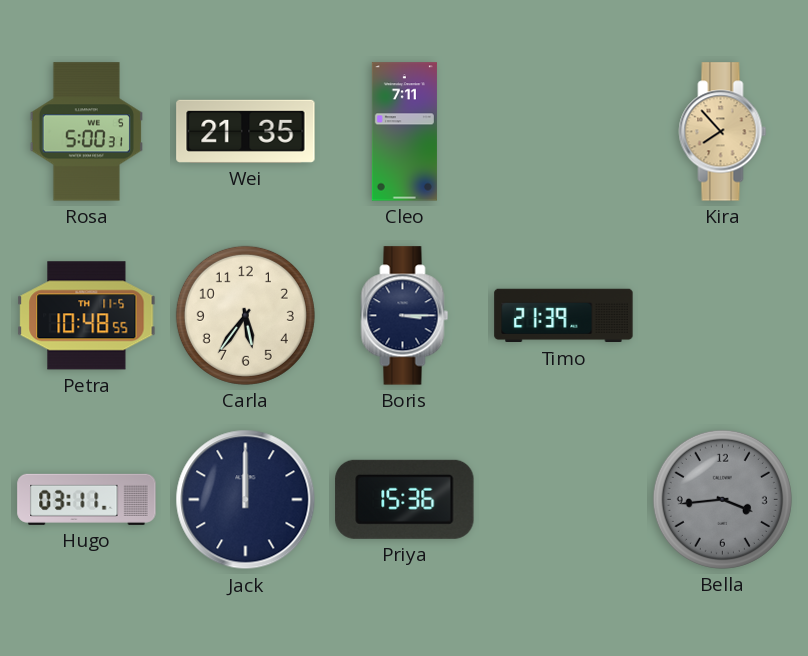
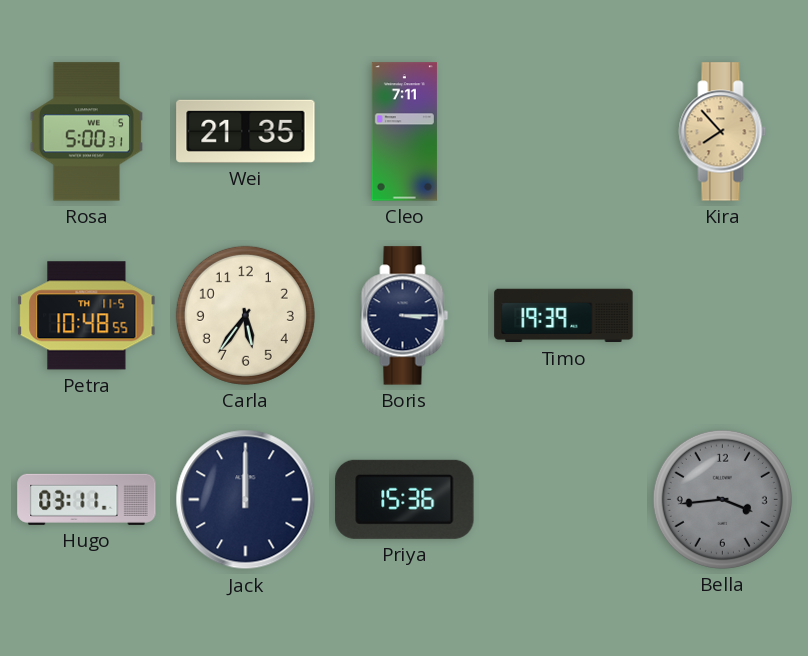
Timo: 21:39 -> 19:39 (564, 316)
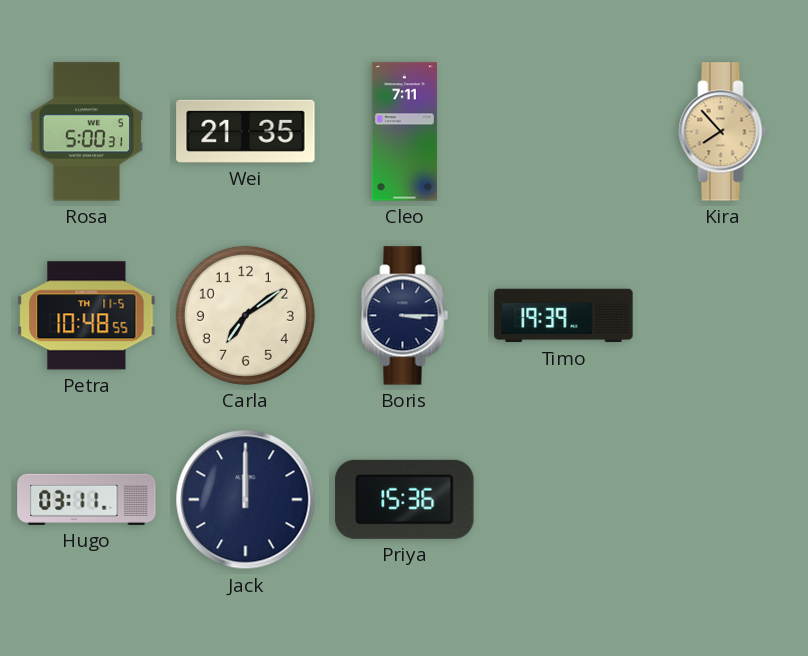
Carla: 5:36 -> 7:09 (245, 315)
Bella: 3:44 -> none (722, 499)
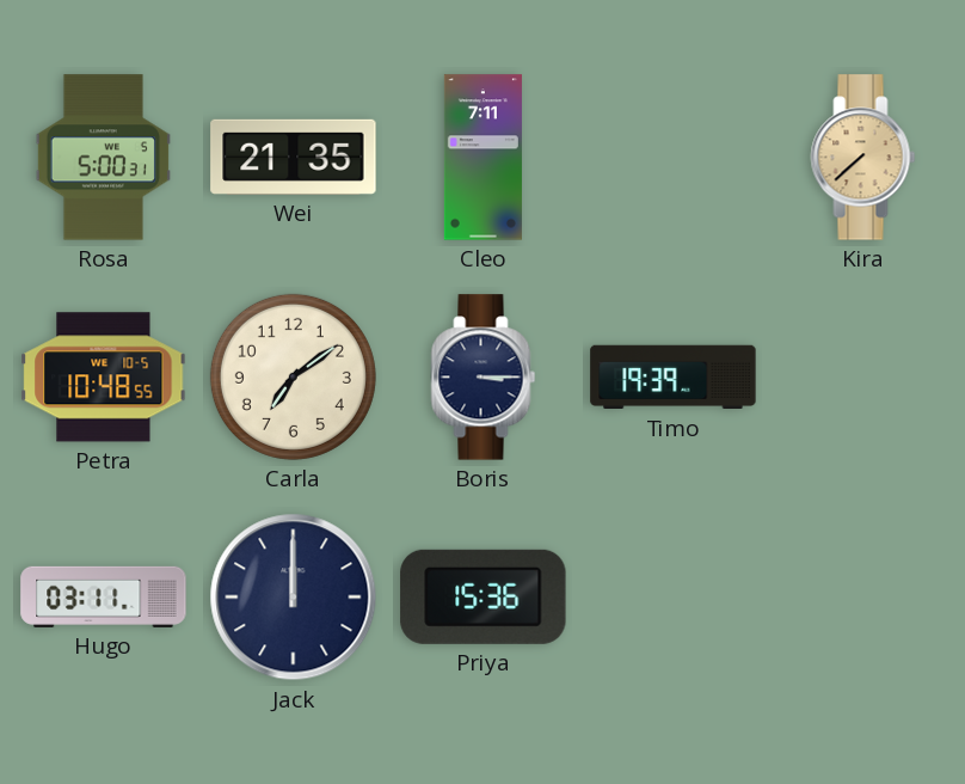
Kira: 7:53 -> 7:38 (863, 158)
Petra date: TH 11-5 -> WE 10-5 (104, 378)
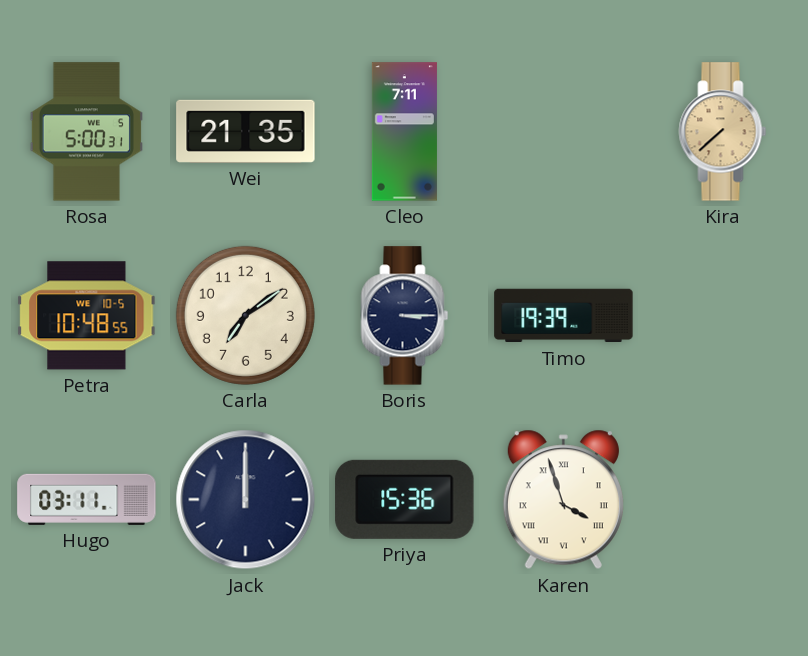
Karen: none -> 3:57 (563, 500)
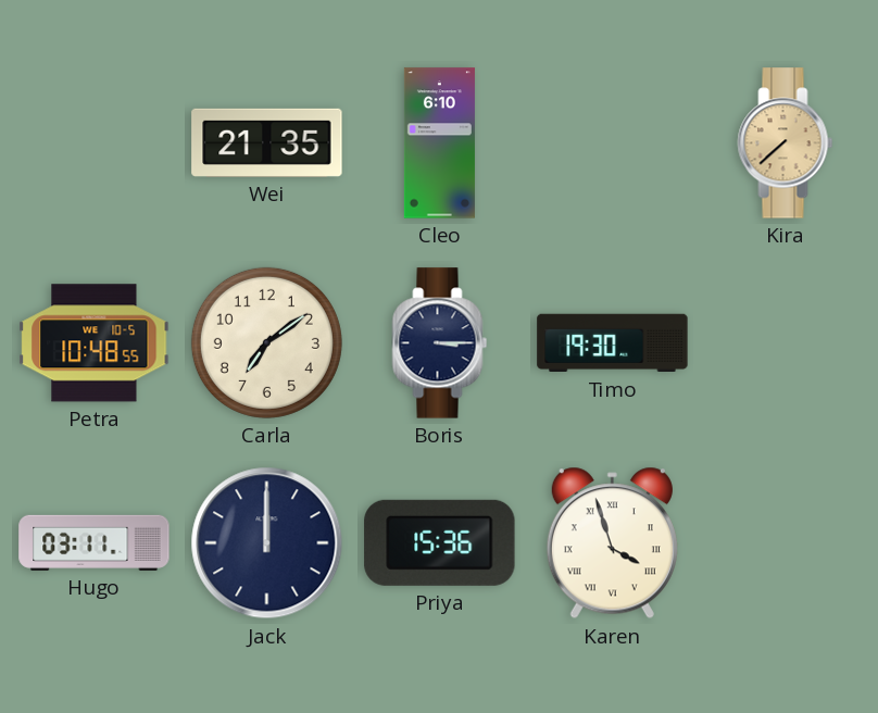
Rosa: 5:00 -> none (86, 132)
Cleo: 7:11 -> 6:10 (439, 143)
Timo: 19:39 -> 19:30 (613, 343)
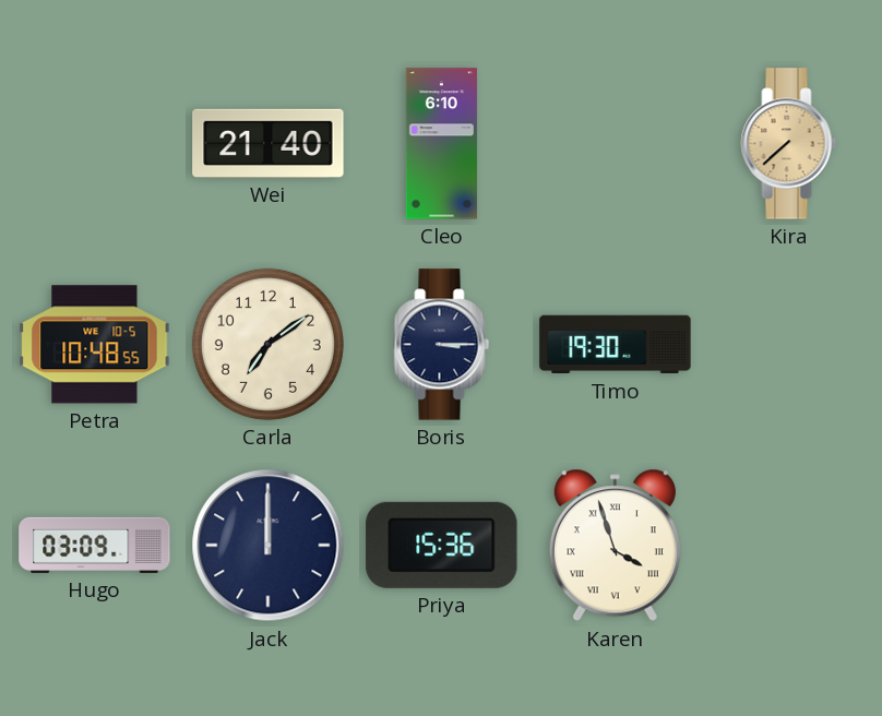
Wei: 21:35 -> 21:40 (269, 143)
Hugo: 03:11 -> 03:09 (95, 545)
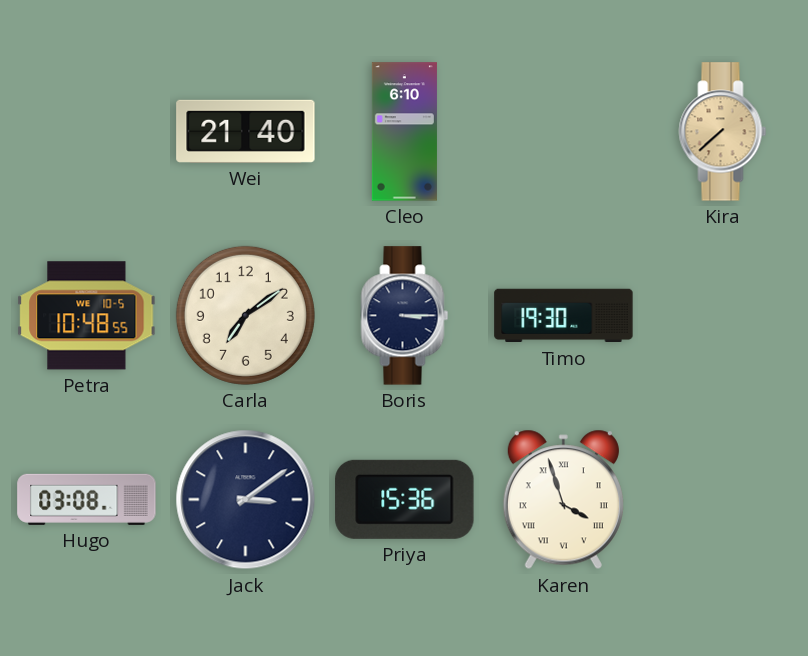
Hugo: 03:09 -> 03:08 (87, 499)
Jack: 12:00 -> 3:09 (246, 500)
